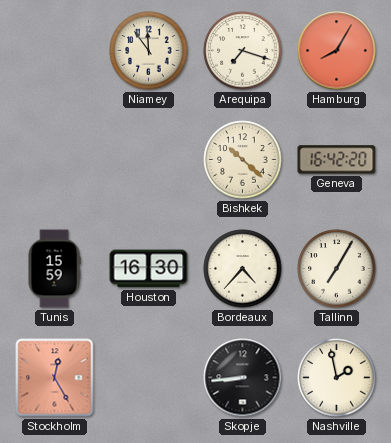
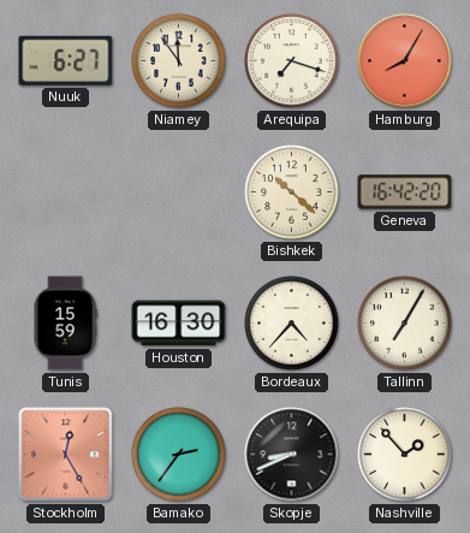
Nuuk: none -> 6:27 (66, 60)
Bamako: none -> 2:36 (179, 455)
Skopje: 8:44 -> 8:41 (292, 455)
Nashville: 1:58 -> 1:53 (405, 455)
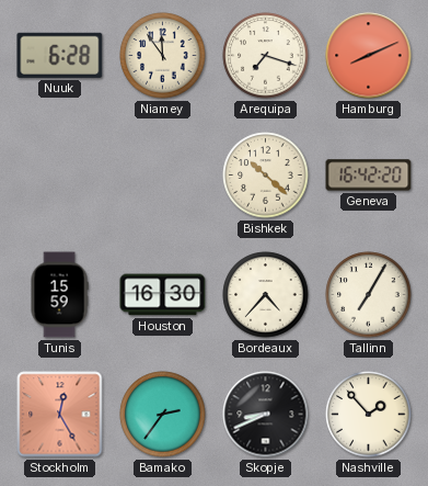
Nuuk: 6:27 -> 6:28 (60, 55)
Hamburg: 8:05 -> 8:11 (369, 56)
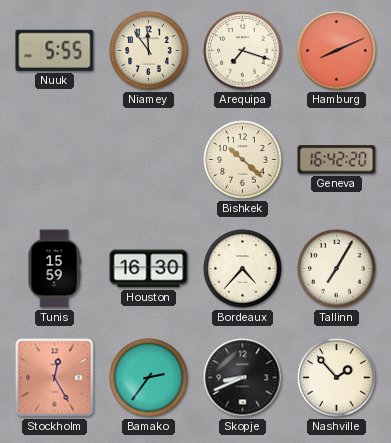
Nuuk: 6:28 -> 5:55 (55, 50)
